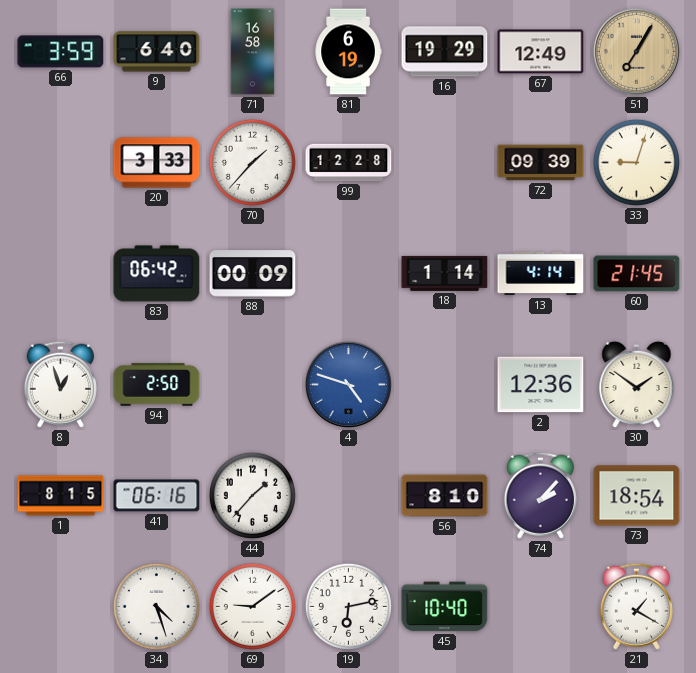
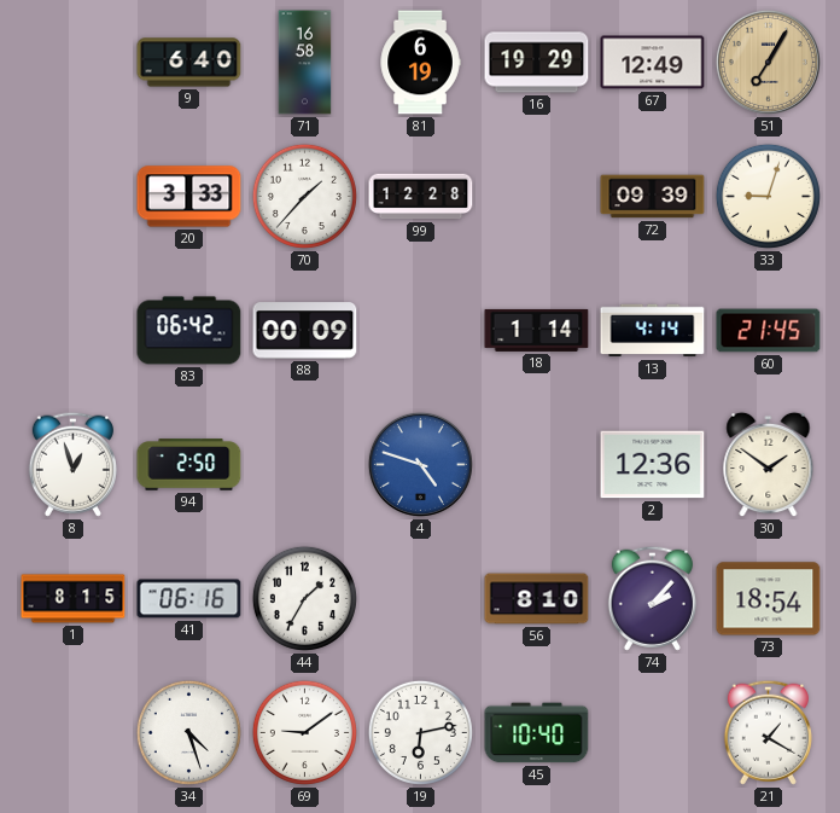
66: 3:59 -> none (61, 52)
44: 1:37 -> 1:35 (304, 598)
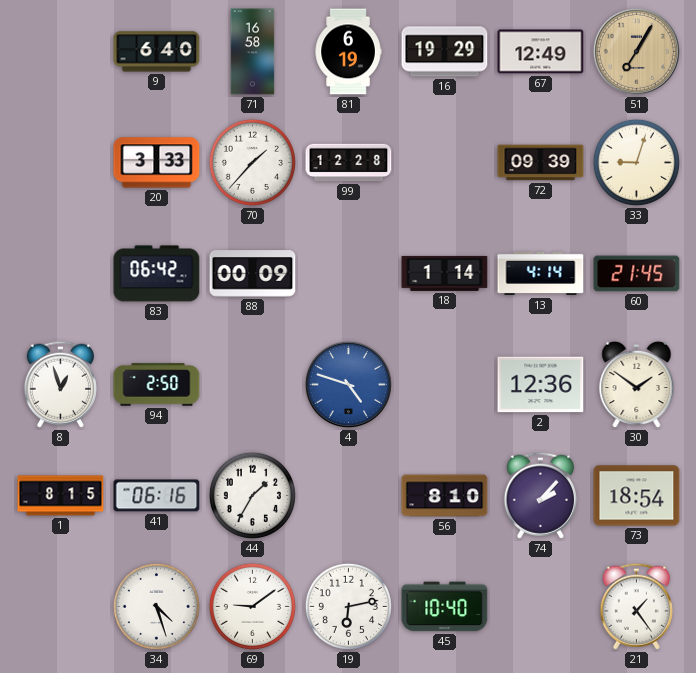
21: 1:20 -> 1:24 (636, 606)
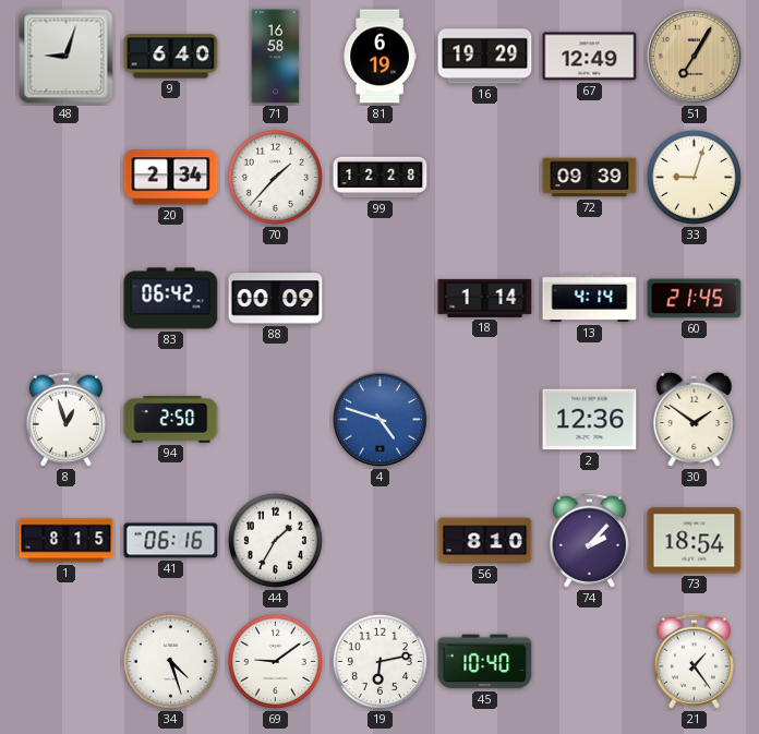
48: none -> 9:03 (67, 57)
20: 3:33 -> 2:34 (171, 178)
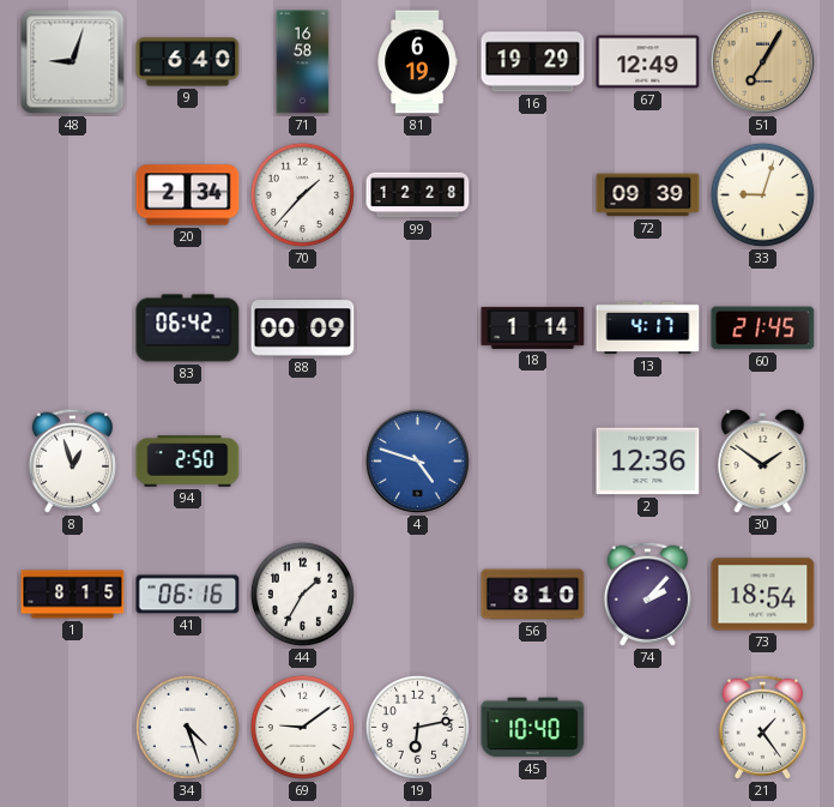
13: 4:14 -> 4:17 (648, 329)
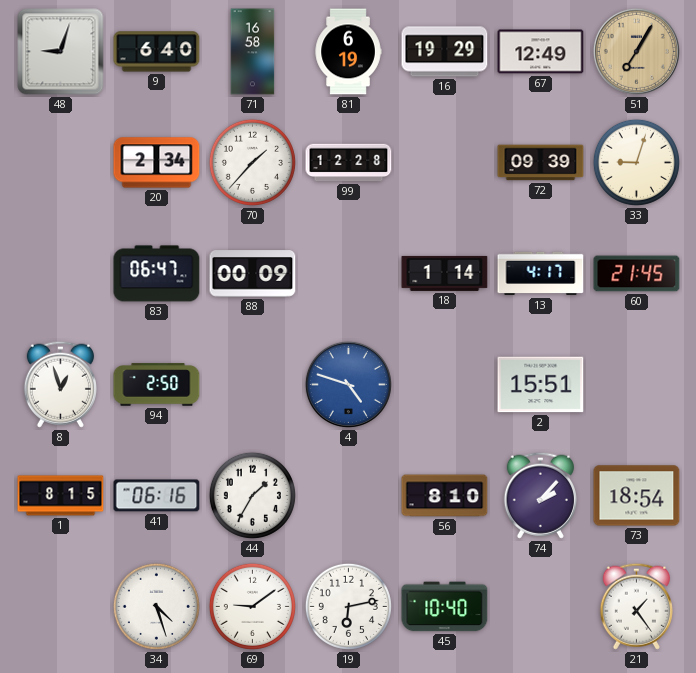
83: 06:42 -> 06:47 (157, 274)
2: 12:36 -> 15:51 (541, 385)
30: 1:51 -> none (763, 462)
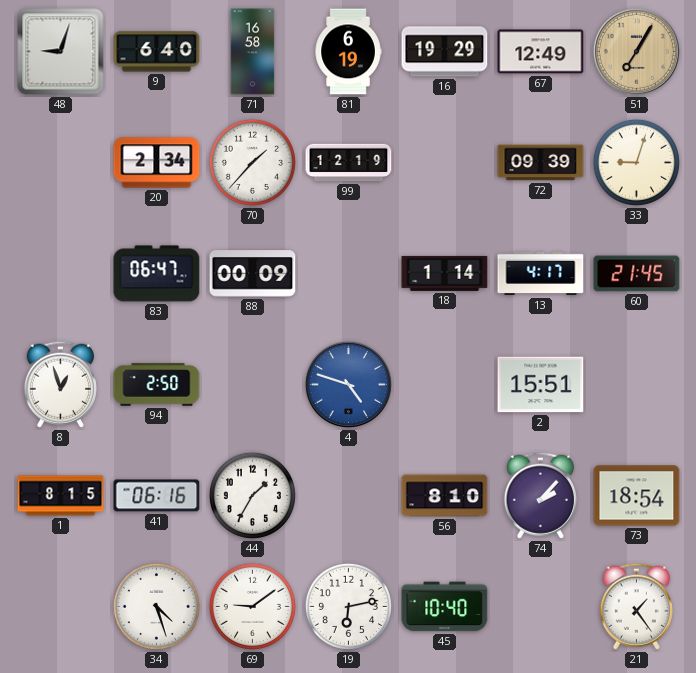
99: 12:28 -> 12:19 (349, 163)
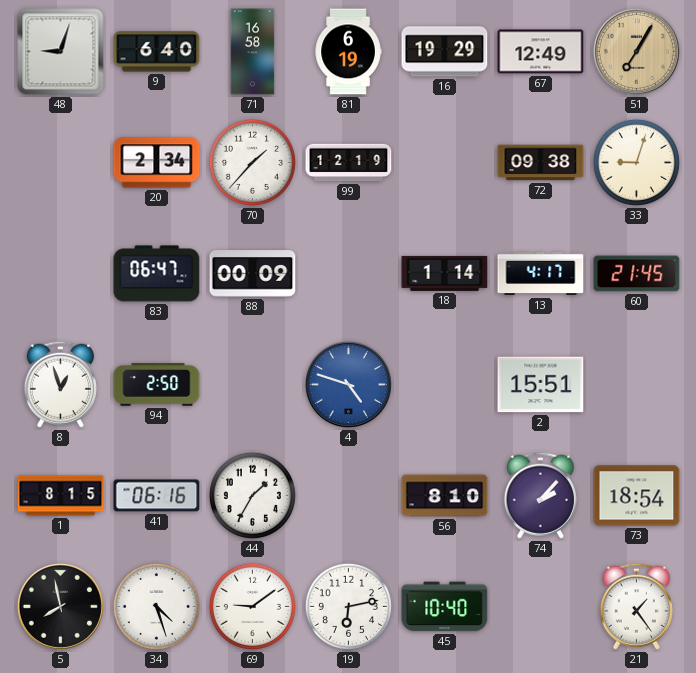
72: 09:39 -> 09:38 (541, 163)
5: none -> 7:58 (60, 606)
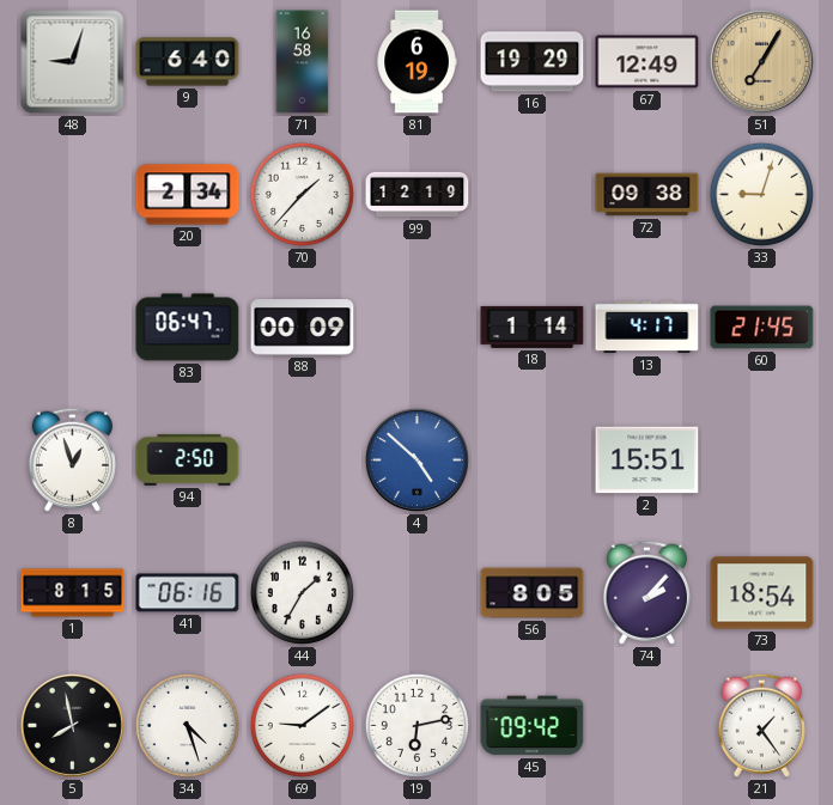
4: 4:48 -> 4:52 (416, 459)
56: 8:10 -> 8:05 (533, 593)
45: 10:40 -> 09:42 (533, 726)
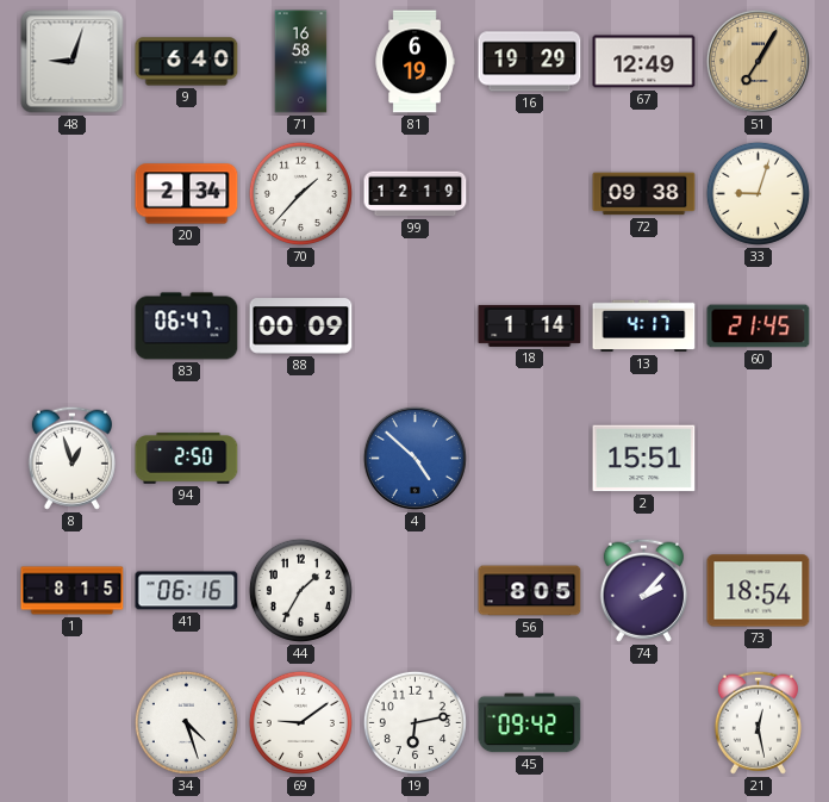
5: 7:58 -> none (72, 725)
21: 1:24 -> 12:28 (758, 722)
